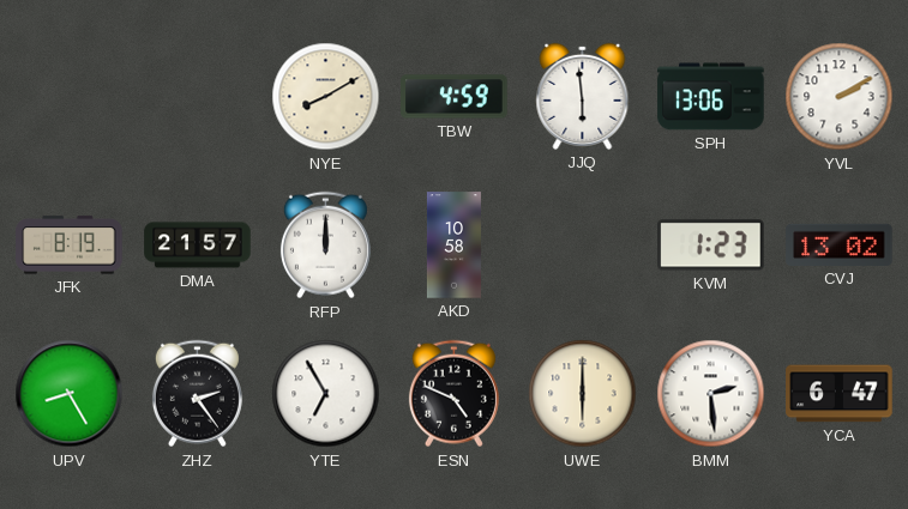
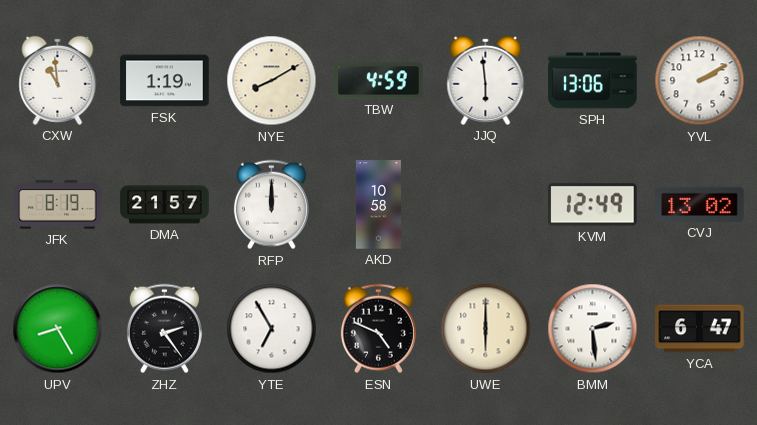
CXW: none -> 10:59 (58, 80)
FSK: none -> 1:19 (165, 81)
KVM: 1:23 -> 12:49 (593, 205)
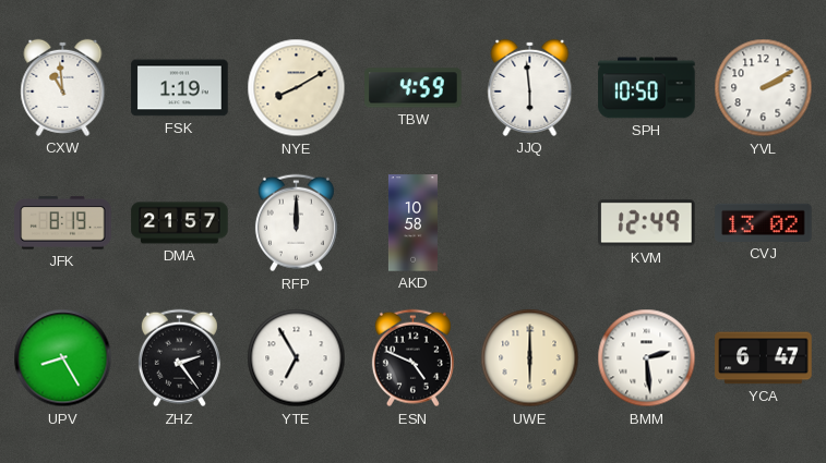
SPH: 13:06 -> 10:50 (647, 88)
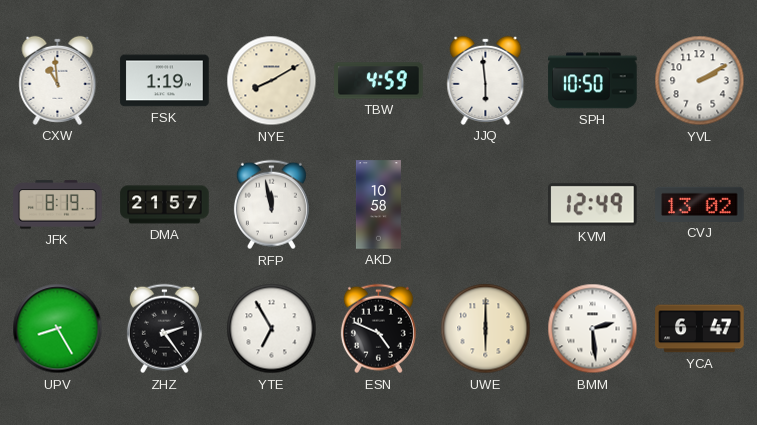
RFP: 12:00 -> 11:58 (271, 205)
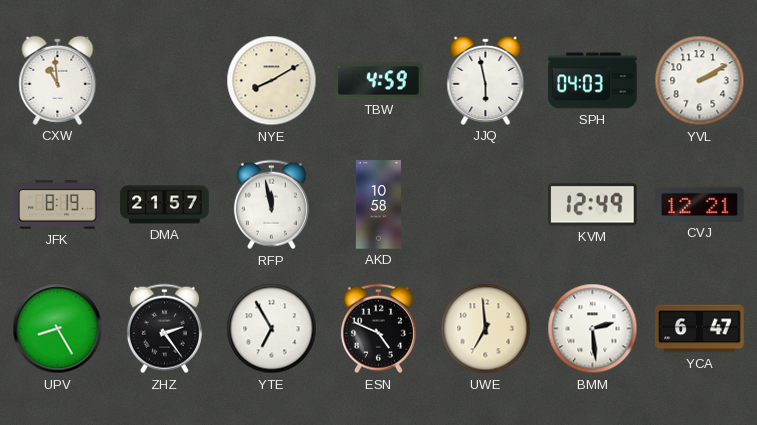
FSK: 1:19 -> none (165, 81)
JJQ: 5:59 -> 5:58 (486, 80)
SPH: 10:50 -> 04:03 (593, 81)
CVJ: 13:02 -> 12:21 (700, 204)
UWE: 6:00 -> 6:59 (486, 329)
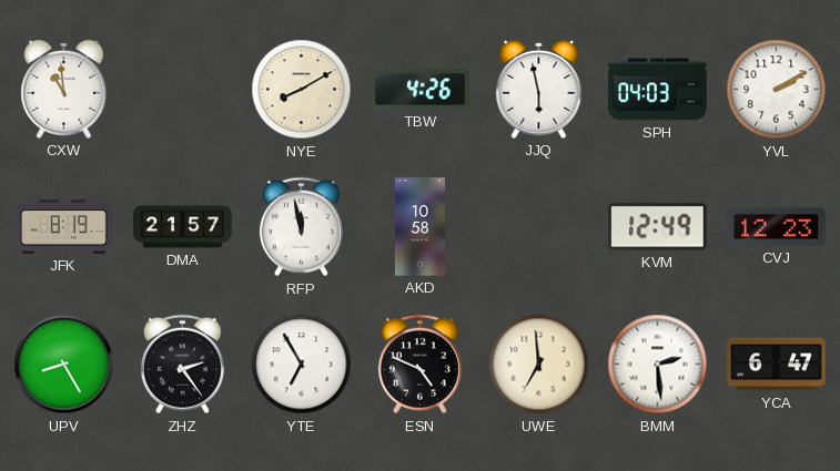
TBW: 4:59 -> 4:26 (421, 90)
CVJ: 12:21 -> 12:23 (777, 226)
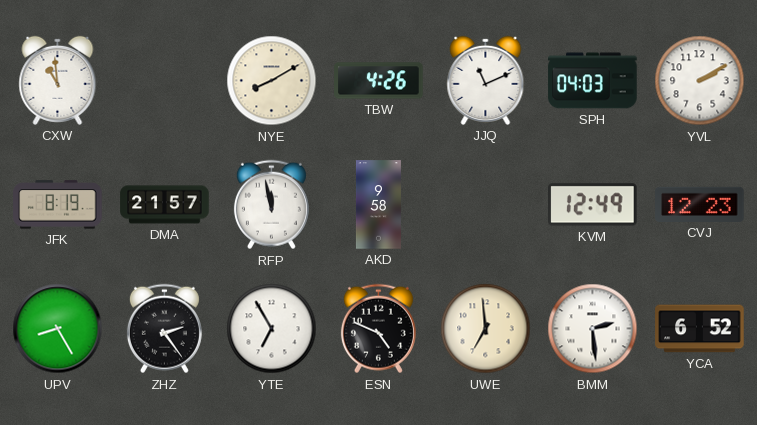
JJQ: 5:58 -> 11:11 (486, 80)
AKD: 10:58 -> 9:58 (378, 205)
YCA: 6:47 -> 6:52 (700, 329)
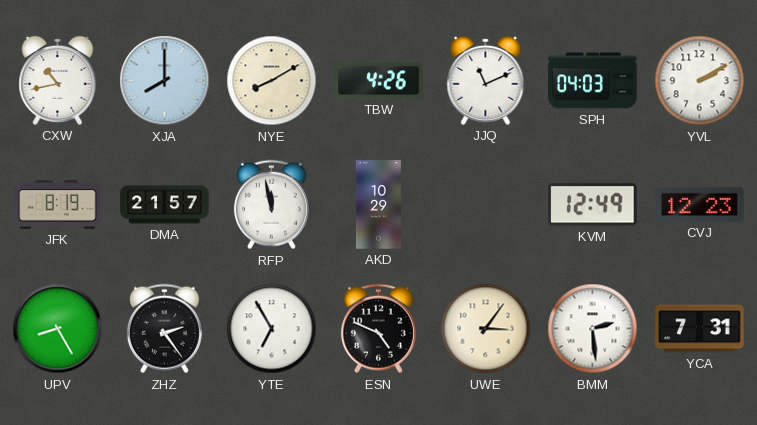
CXW: 10:59 -> 10:43 (58, 80)
XJA: none -> 8:00 (165, 81)
AKD: 9:58 -> 10:29 (378, 205)
UWE: 6:59 -> 3:06 (486, 329)
YCA: 6:52 -> 7:31 (700, 329)
